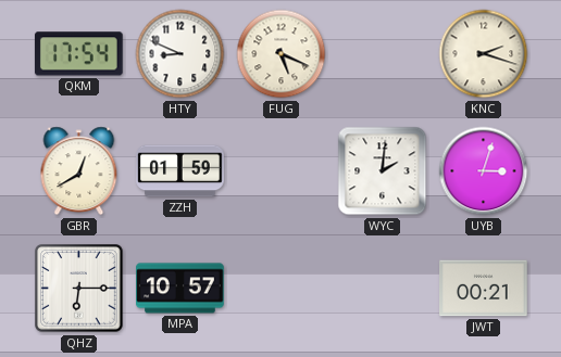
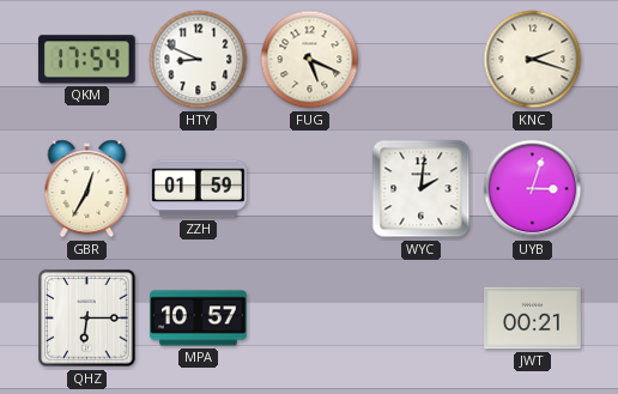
GBR: 12:40 -> 12:35 (87, 189)
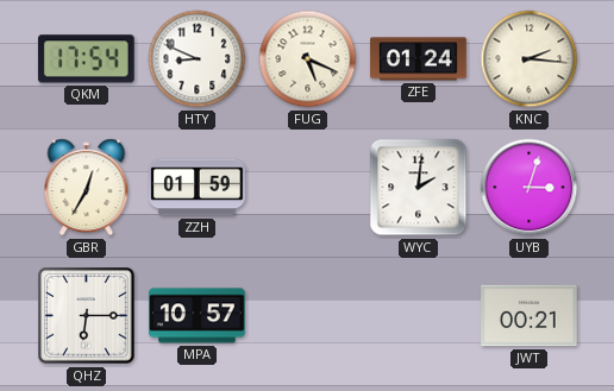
ZFE: none -> 01:24 (419, 59)
KNC: 2:18 -> 2:16 (530, 59)
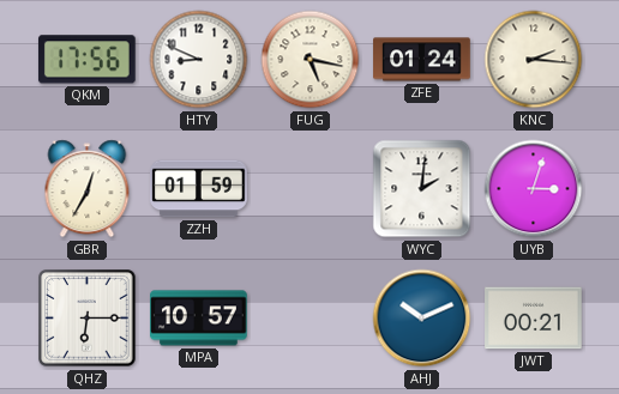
QKM: 17:54 -> 17:56 (86, 60)
FUG: 5:19 -> 5:17 (311, 60)
AHJ: none -> 10:11 (422, 319)
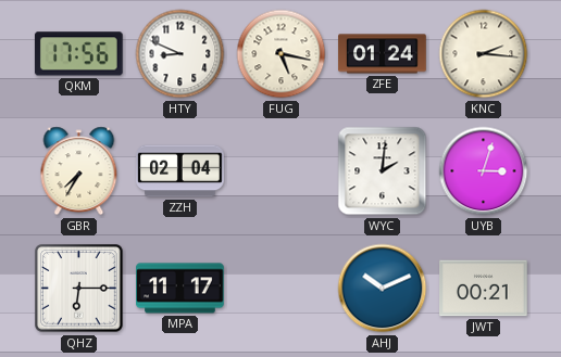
GBR: 12:35 -> 7:35 (79, 171)
ZZH: 01:59 -> 02:04 (180, 171)
MPA: 10:57 -> 11:17 (180, 289)
